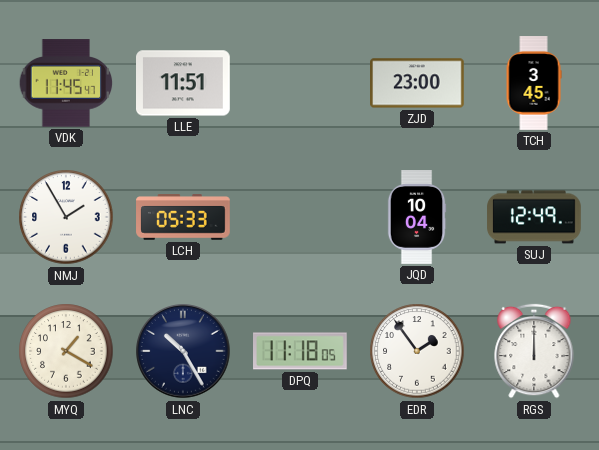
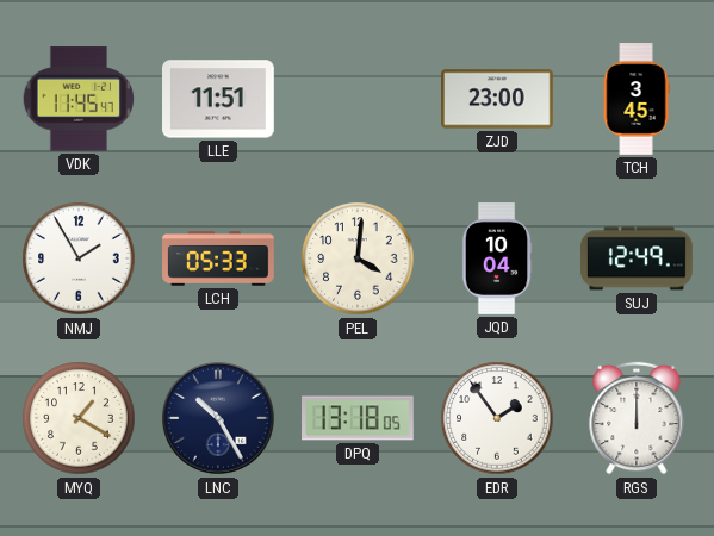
PEL: none -> 4:01 (358, 258)
DPQ: 11:18 -> 13:18 (359, 418)
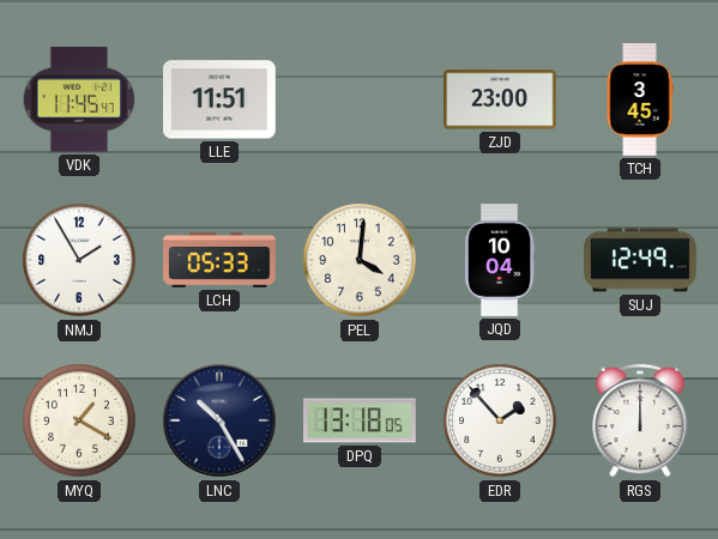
EDR: 1:54 -> 1:53 (500, 420)
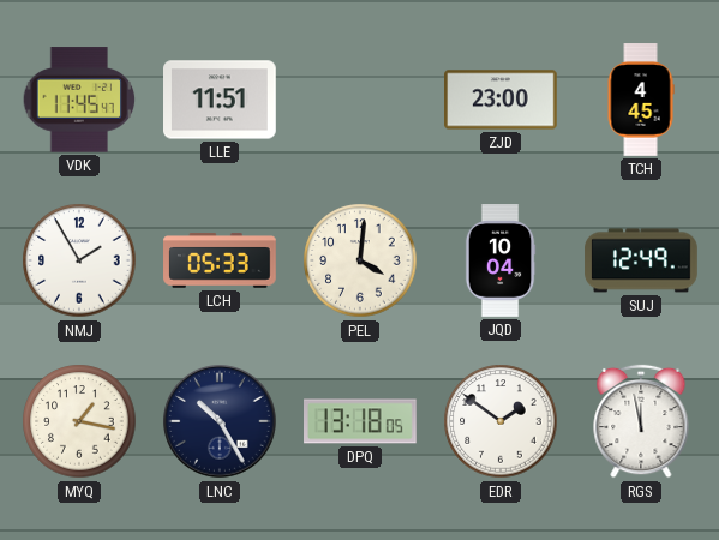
TCH: 3:45 -> 4:45 (641, 100)
MYQ: 1:20 -> 1:17 (79, 421)
EDR: 1:53 -> 1:51 (501, 421)
RGS: 12:00 -> 11:58 (641, 421)
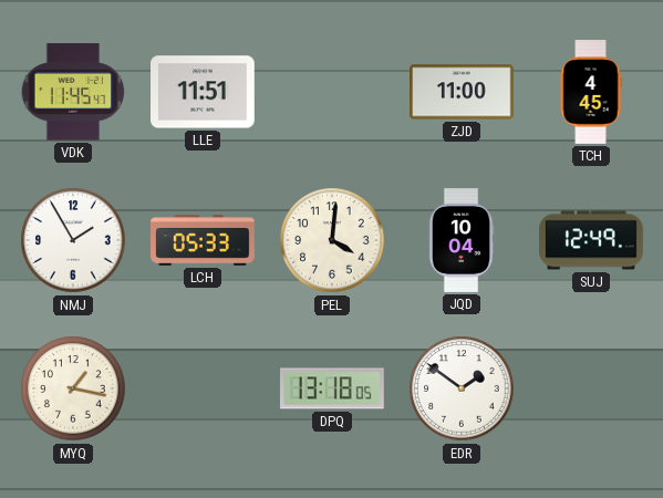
ZJD: 23:00 -> 11:00 (463, 92)
LNC: 10:25 -> none (220, 421)
RGS: 11:58 -> none (641, 421)
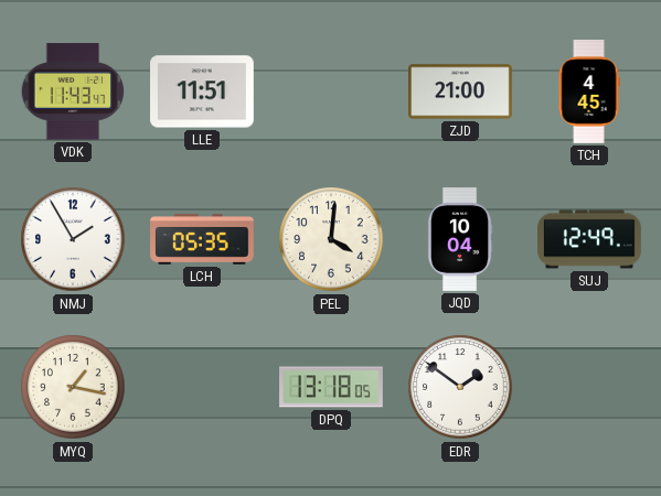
VDK: 11:45 -> 11:43 (73, 91)
ZJD: 11:00 -> 21:00 (461, 91)
LCH: 05:33 -> 05:35 (202, 239)
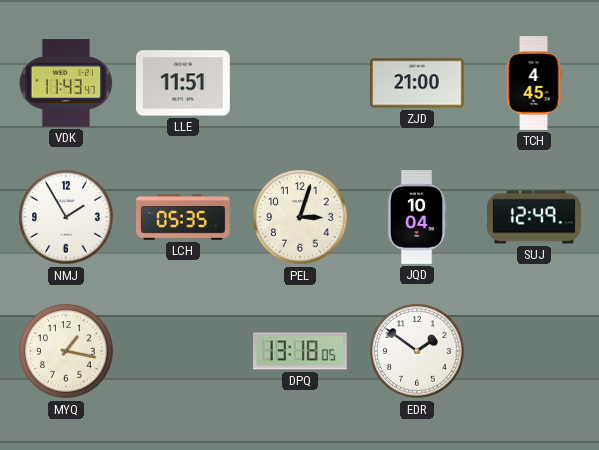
PEL: 4:01 -> 3:03 (300, 217)
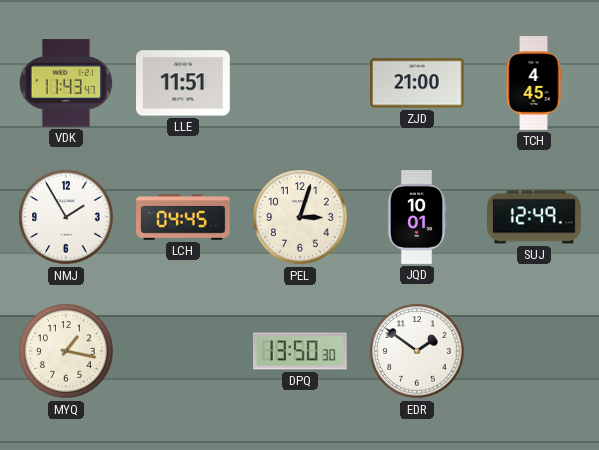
LCH: 05:35 -> 04:45 (183, 217)
JQD: 10:04 -> 10:01 (417, 217)
DPQ: 13:18 -> 13:50 (301, 351)
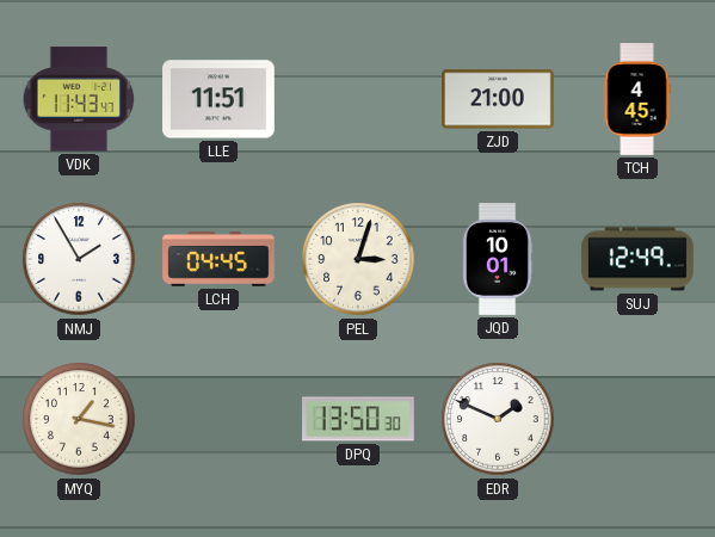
EDR: 1:51 -> 1:49 (498, 419)
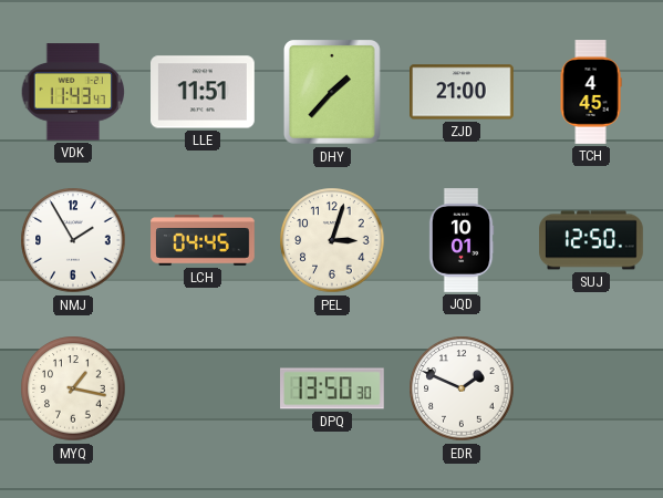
DHY: none -> 1:37 (333, 93)
SUJ: 12:49 -> 12:50 (591, 240)
